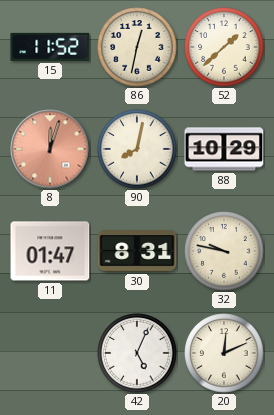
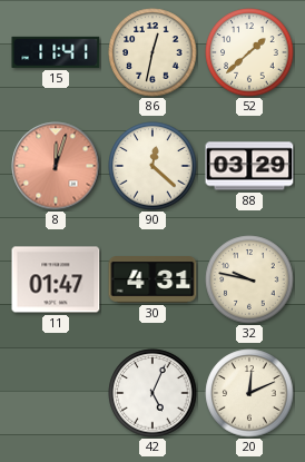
15: 11:52 -> 11:41 (56, 52)
90: 8:02 -> 12:22 (152, 166)
88: 10:29 -> 03:29 (249, 166)
30: 8:31 -> 4:31 (152, 279)
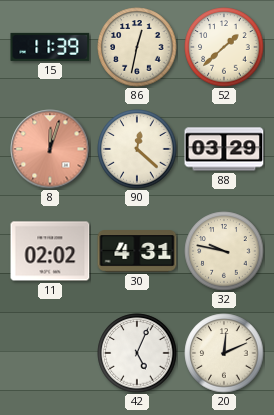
15: 11:41 -> 11:39 (50, 47)
11: 01:47 -> 02:02 (50, 251)
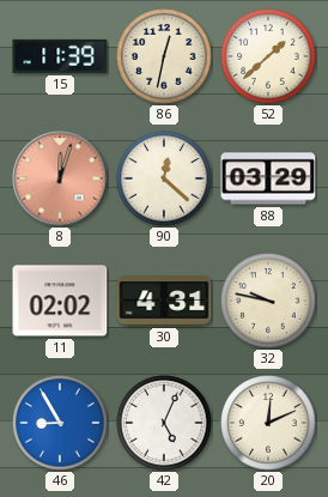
46: none -> 8:55 (60, 423)
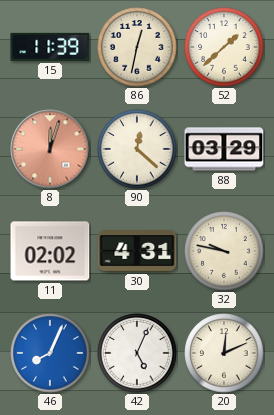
46: 8:55 -> 8:04 (50, 353)
